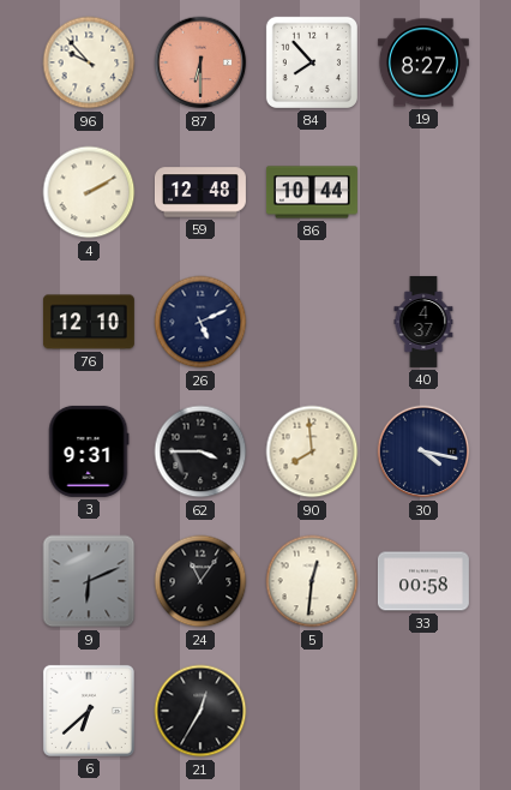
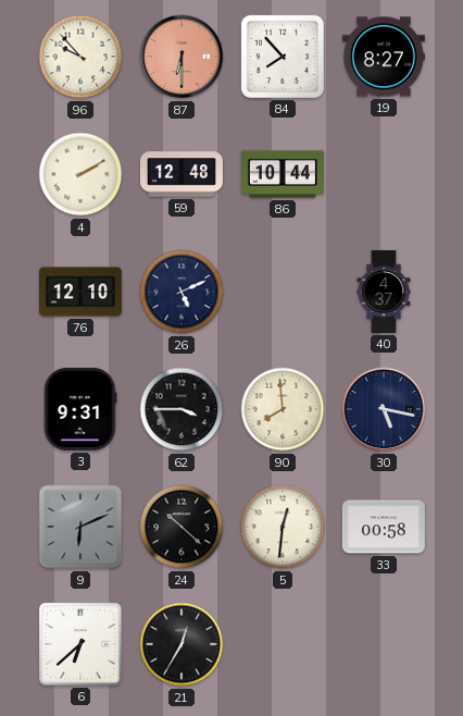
30: 4:17 -> 5:17 (384, 409)
24: 11:06 -> 10:22 (182, 527)
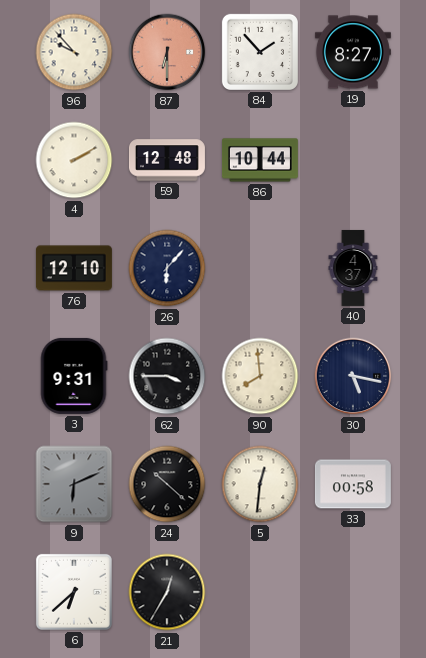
84: 7:53 -> 1:53 (260, 52)
26: 5:11 -> 6:07 (167, 268)
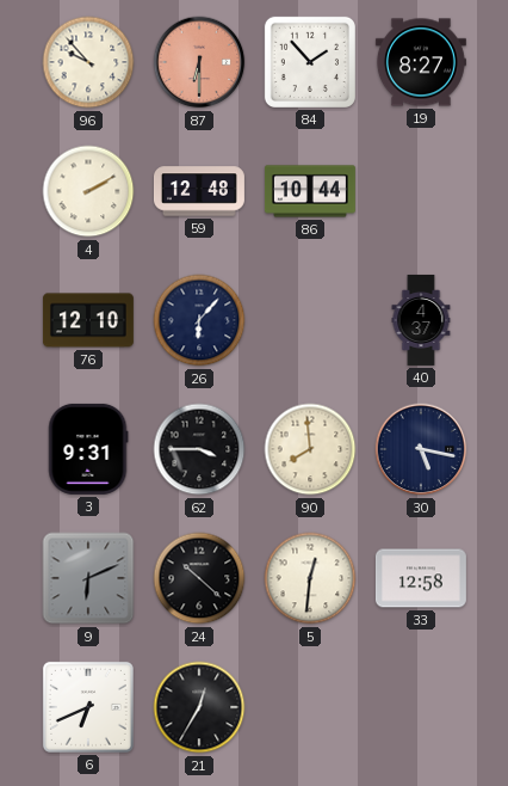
33: 00:58 -> 12:58 (421, 578)
6: 6:38 -> 6:41 (88, 707)
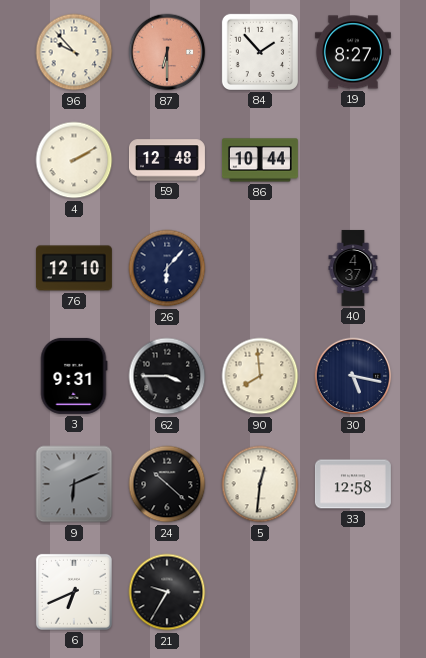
21: 12:35 -> 9:35 (167, 592)
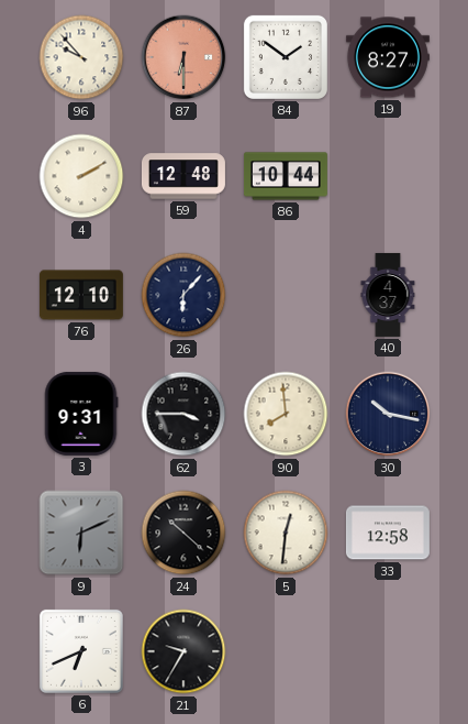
84: 1:53 -> 1:51 (286, 57)
30: 5:17 -> 10:17 (388, 414)
